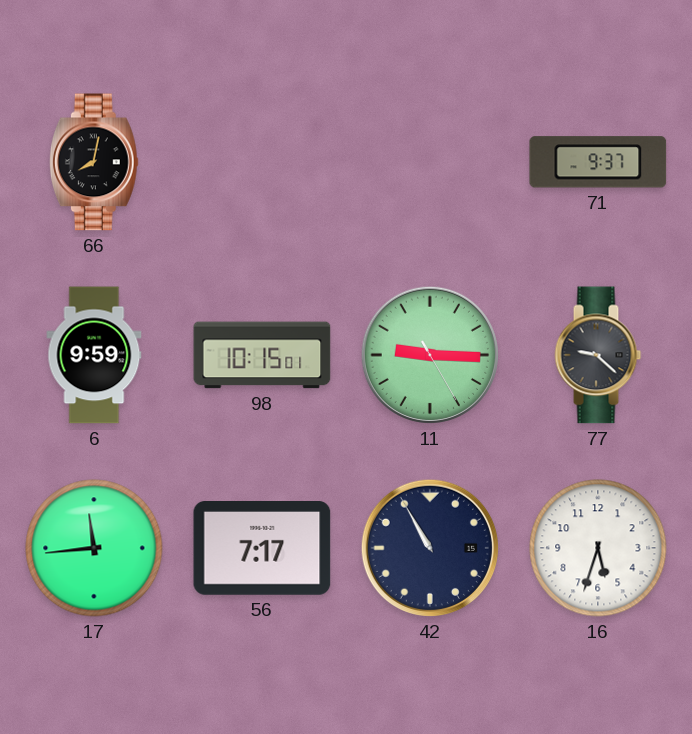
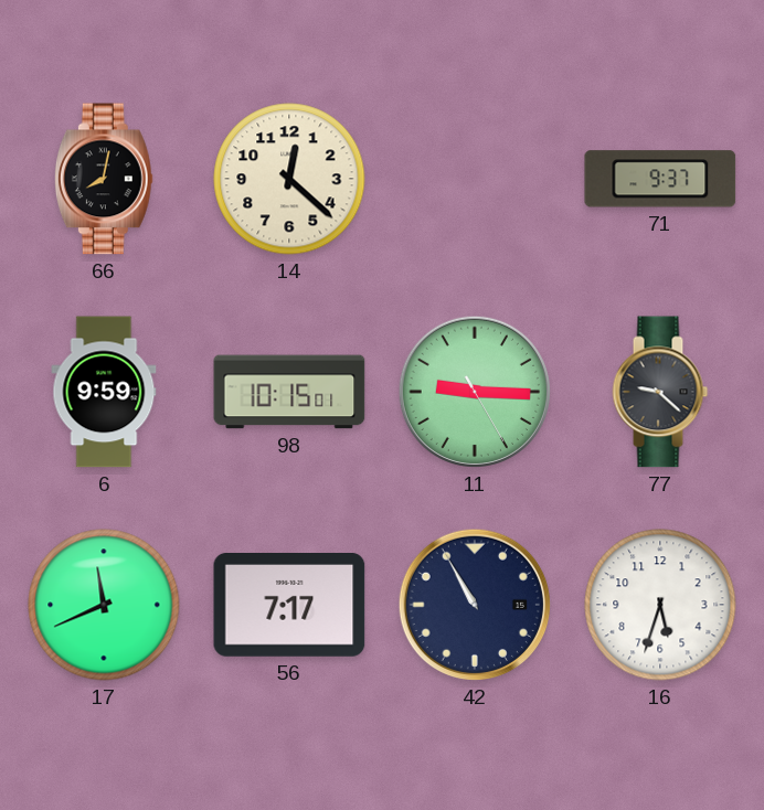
14: none -> 12:22 (289, 179)
17: 11:44 -> 11:41 (104, 605)
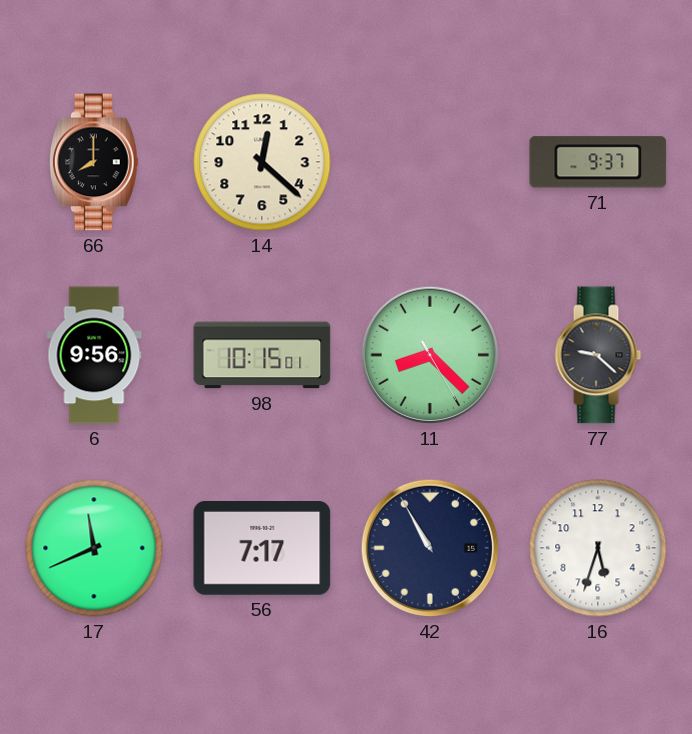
66: 8:02 -> 8:00 (94, 162)
6: 9:59 -> 9:56 (94, 355)
11: 9:15 -> 8:22 (430, 355)
